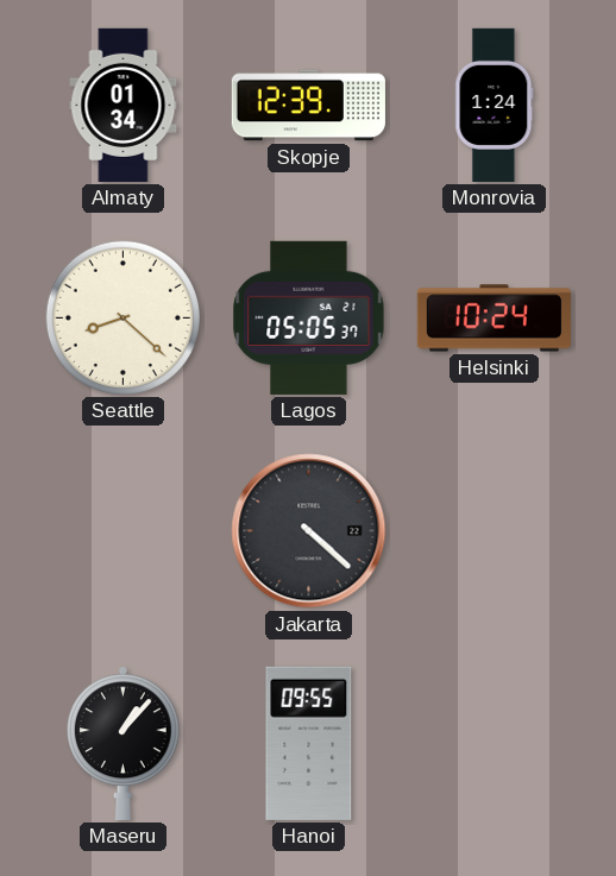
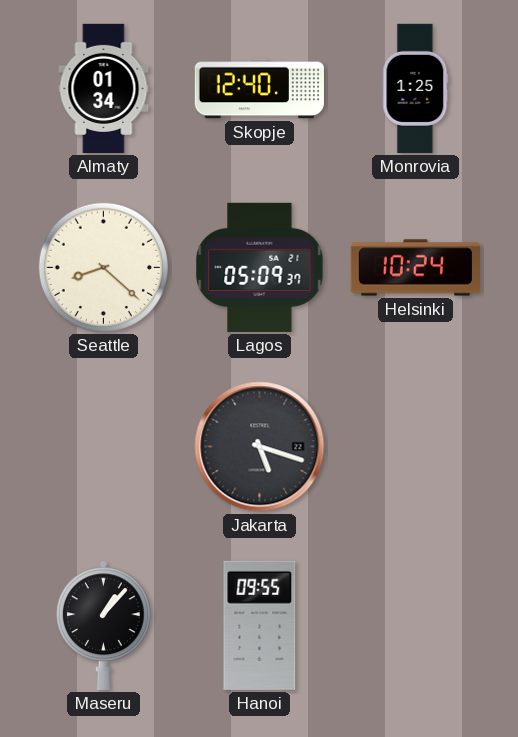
Skopje: 12:39 -> 12:40 (259, 89)
Monrovia: 1:24 -> 1:25 (416, 88)
Lagos: 05:05 -> 05:09 (260, 267)
Jakarta: 4:22 -> 5:18 (260, 447)
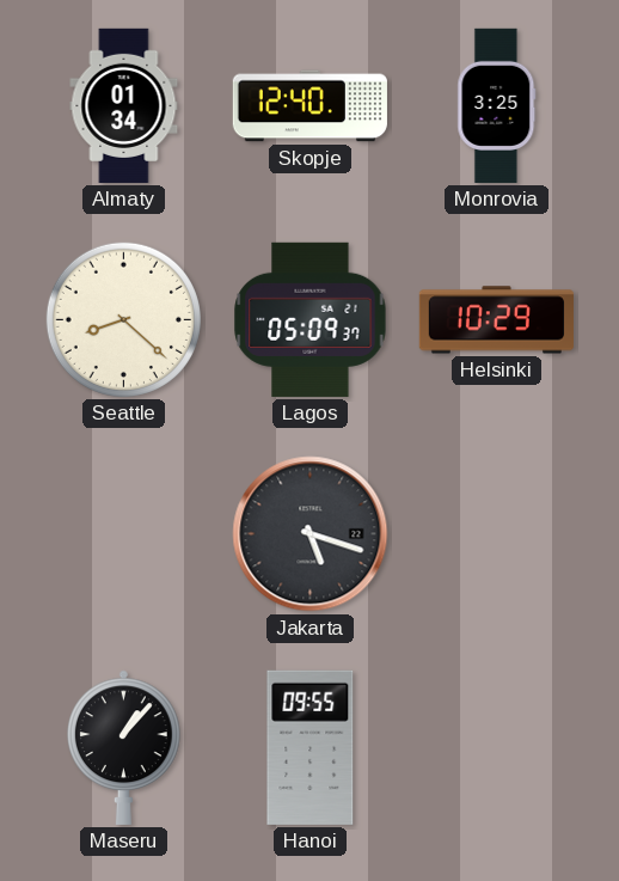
Monrovia: 1:25 -> 3:25 (497, 105)
Helsinki: 10:24 -> 10:29 (496, 320)
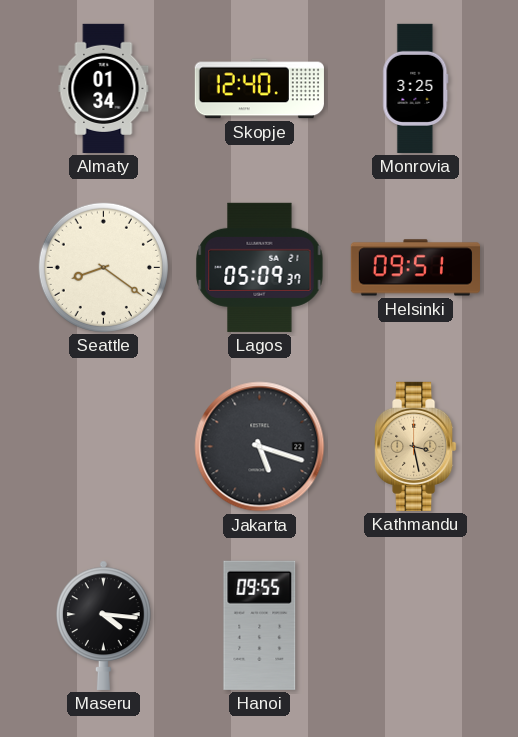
Seattle: 8:22 -> 8:21 (103, 267)
Helsinki: 10:29 -> 09:51 (415, 268)
Kathmandu: none -> 3:28 (416, 446)
Maseru: 1:07 -> 4:16 (104, 625)
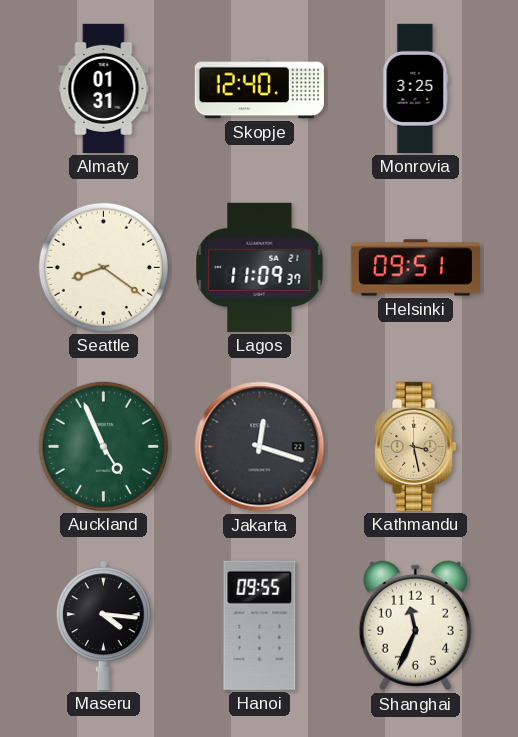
Almaty: 01:34 -> 01:31 (104, 88)
Lagos: 05:09 -> 11:09 (260, 267)
Auckland: none -> 4:56 (103, 446)
Jakarta: 5:18 -> 12:18 (260, 447)
Shanghai: none -> 11:34 (415, 626)
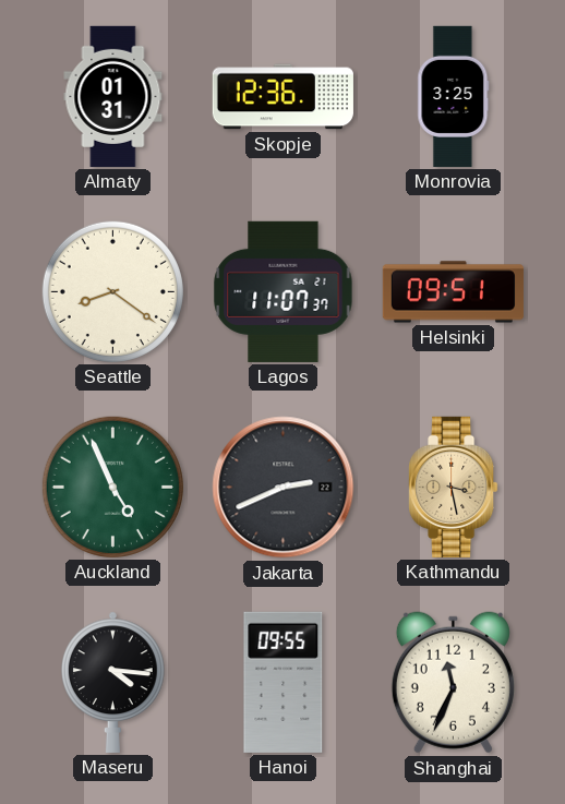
Skopje: 12:40 -> 12:36 (282, 97)
Lagos: 11:09 -> 11:07 (284, 291)
Jakarta: 12:18 -> 2:41 (284, 488)
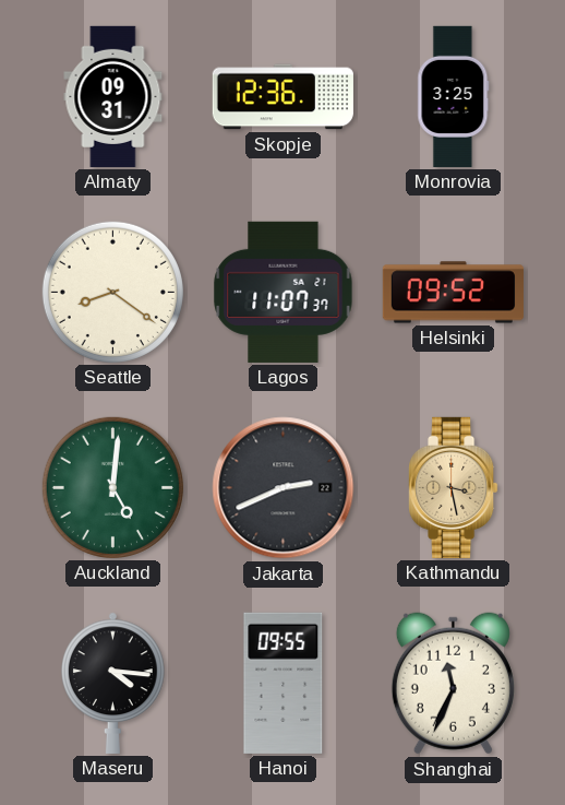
Almaty: 01:31 -> 09:31 (113, 96)
Helsinki: 09:51 -> 09:52 (453, 293)
Auckland: 4:56 -> 5:01 (112, 487)
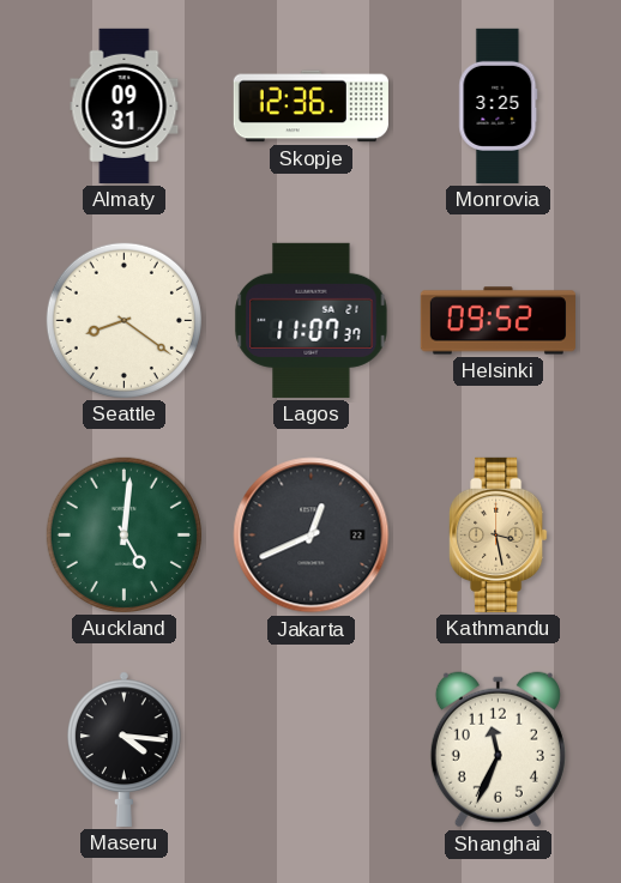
Jakarta: 2:41 -> 12:41 (312, 536)
Hanoi: 09:55 -> none (284, 683)
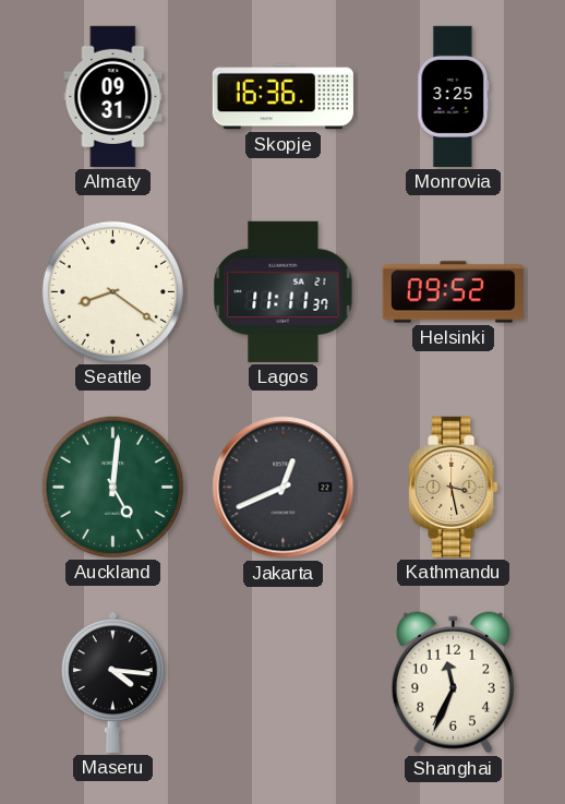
Skopje: 12:36 -> 16:36 (282, 97)
Lagos: 11:07 -> 11:11 (284, 291)
